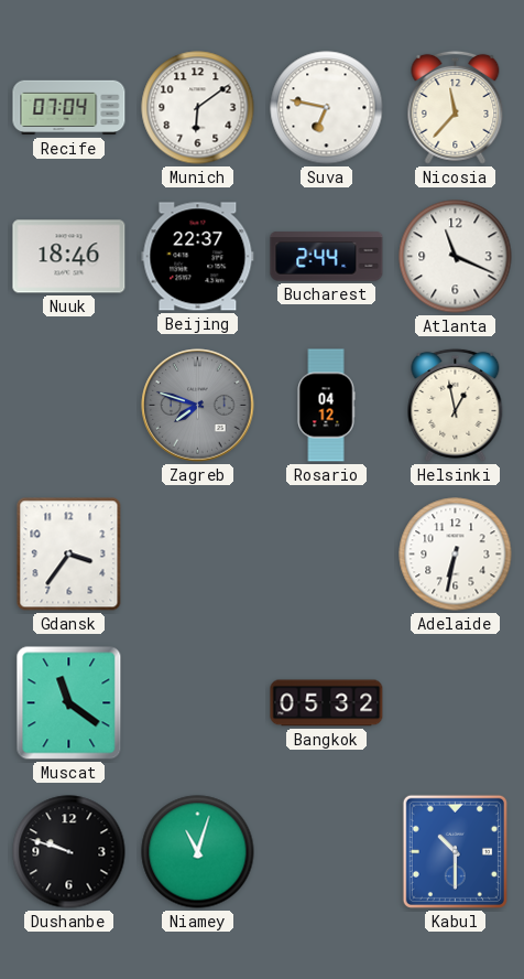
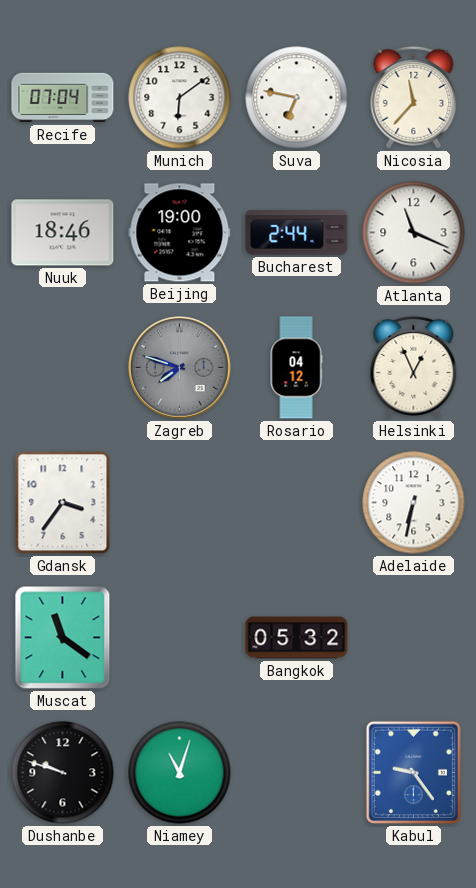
Beijing: 22:37 -> 19:00 (180, 233)
Helsinki: 12:58 -> 12:56 (414, 367)
Kabul: 10:30 -> 9:24 (413, 772)
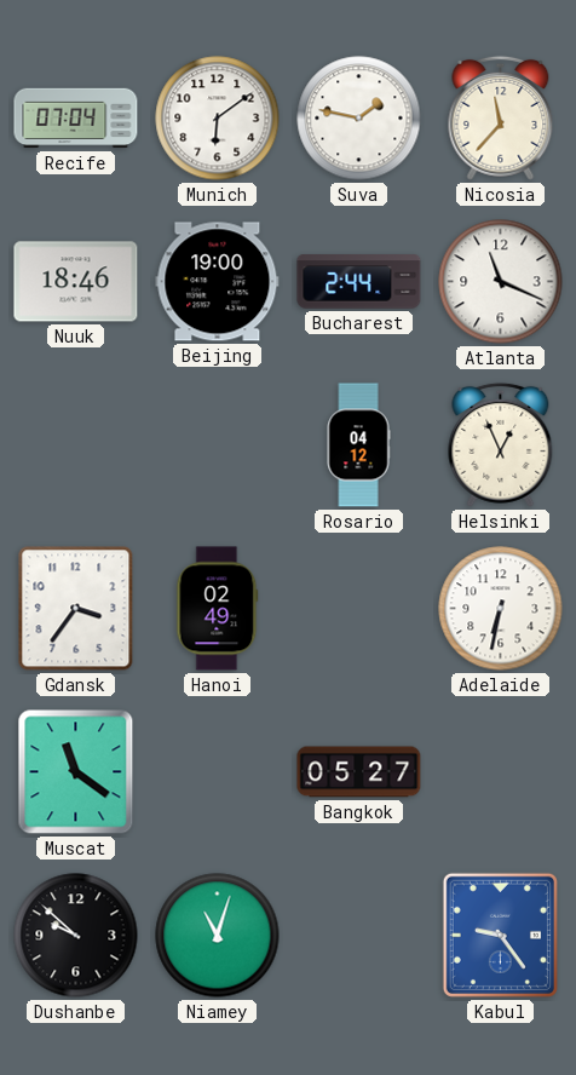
Suva: 6:47 -> 1:47 (359, 119)
Zagreb: 7:48 -> none (180, 368)
Hanoi: none -> 02:49 (218, 609)
Bangkok: 05:32 -> 05:27 (359, 772)
Dushanbe: 9:48 -> 9:52 (76, 936)
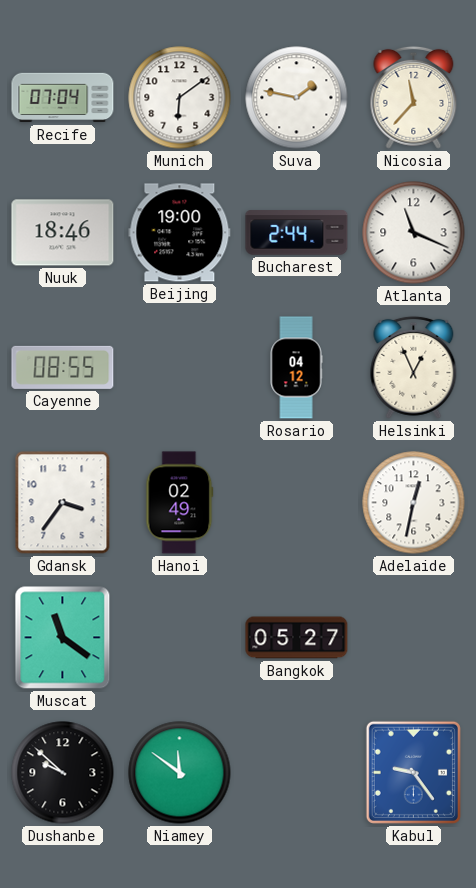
Cayenne: none -> 08:55 (63, 367)
Adelaide: 6:32 -> 12:32 (414, 503)
Niamey: 11:03 -> 11:51 (180, 773)
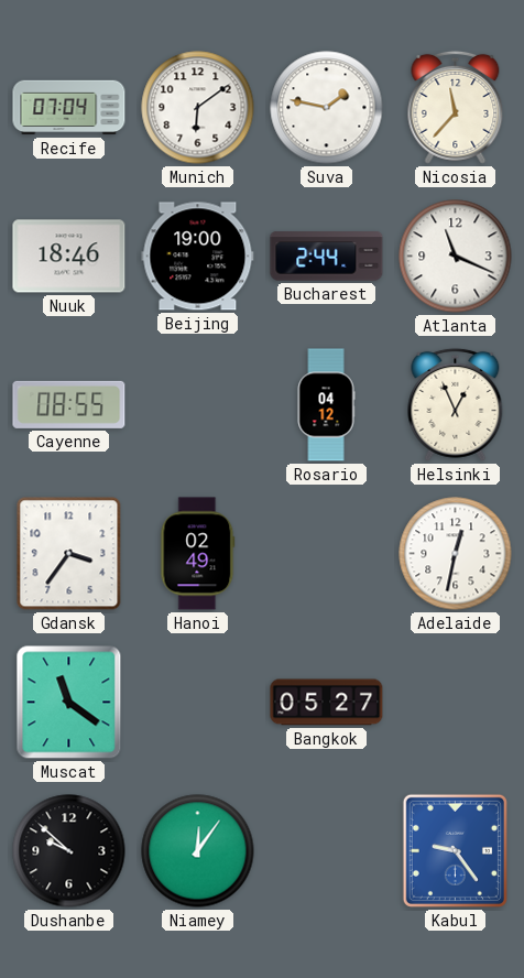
Niamey: 11:51 -> 12:06 (198, 851)
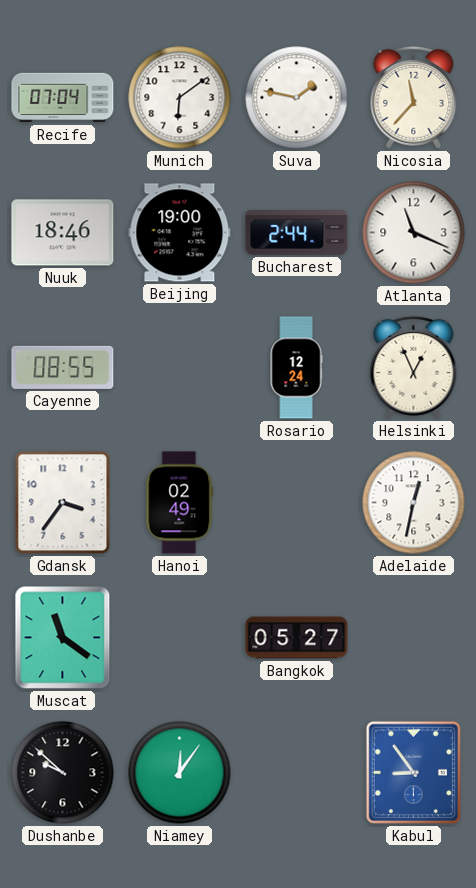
Rosario: 04:12 -> 12:24 (296, 368)
Kabul: 9:24 -> 8:54 (413, 772)
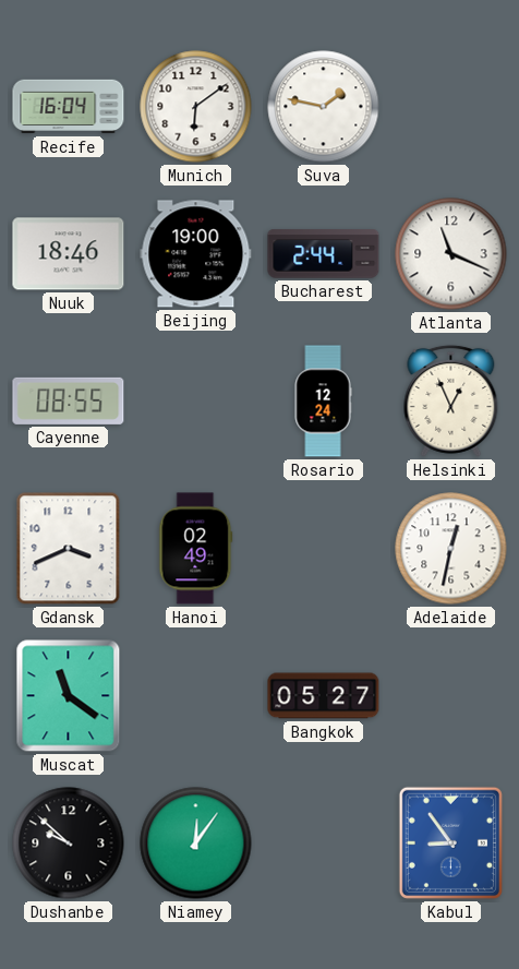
Recife: 07:04 -> 16:04 (69, 107)
Nicosia: 11:37 -> none (414, 97)
Gdansk: 3:36 -> 3:41 (69, 549)
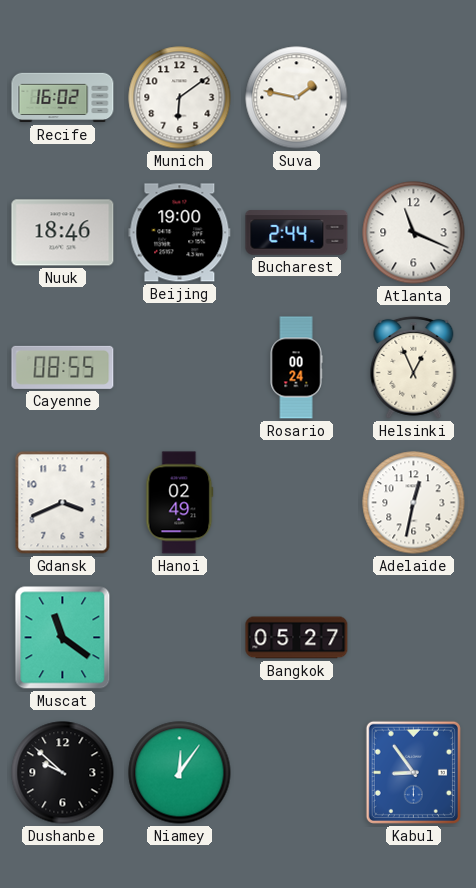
Recife: 16:04 -> 16:02 (63, 98)
Rosario: 12:24 -> 00:24 (296, 368)
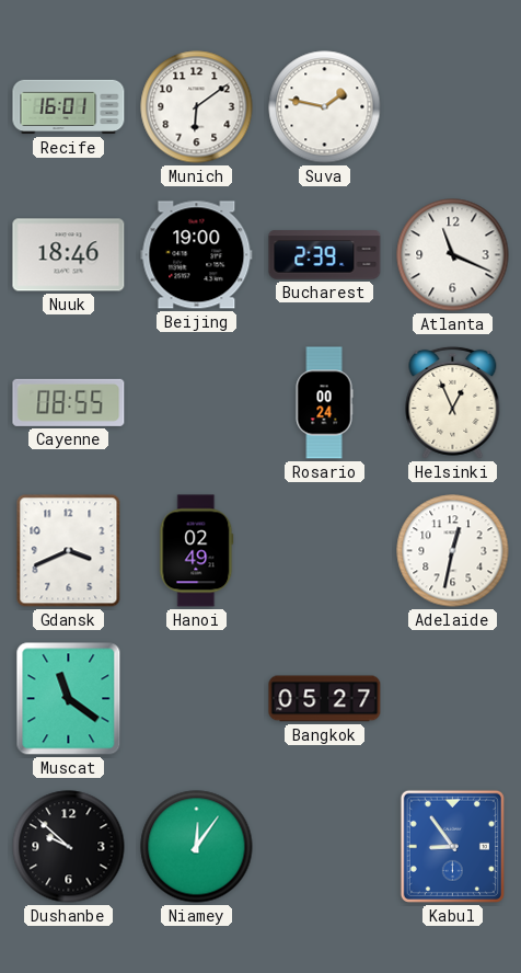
Recife: 16:02 -> 16:01 (69, 107)
Bucharest: 2:44 -> 2:39 (325, 255)
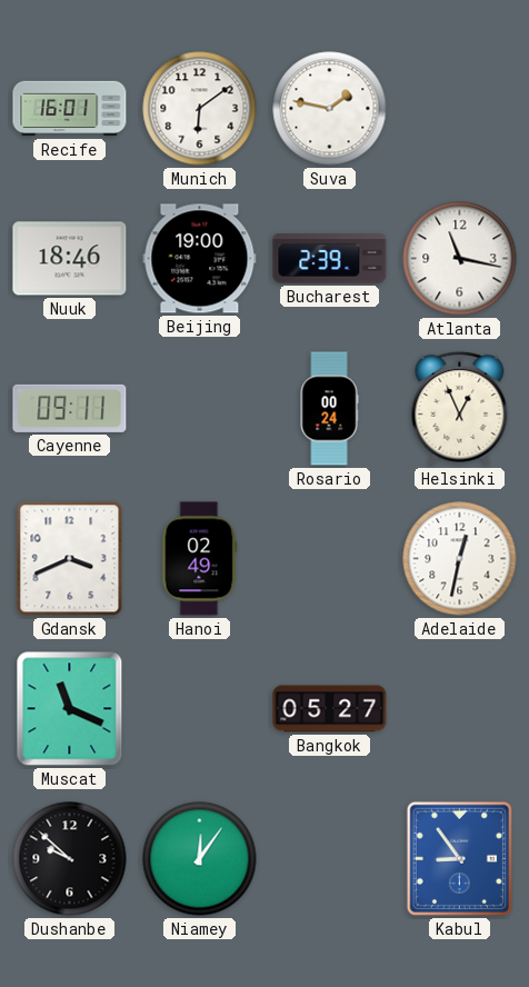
Atlanta: 11:19 -> 11:17 (460, 259)
Cayenne: 08:55 -> 09:11 (70, 408)
Muscat: 11:21 -> 11:19 (70, 709)
